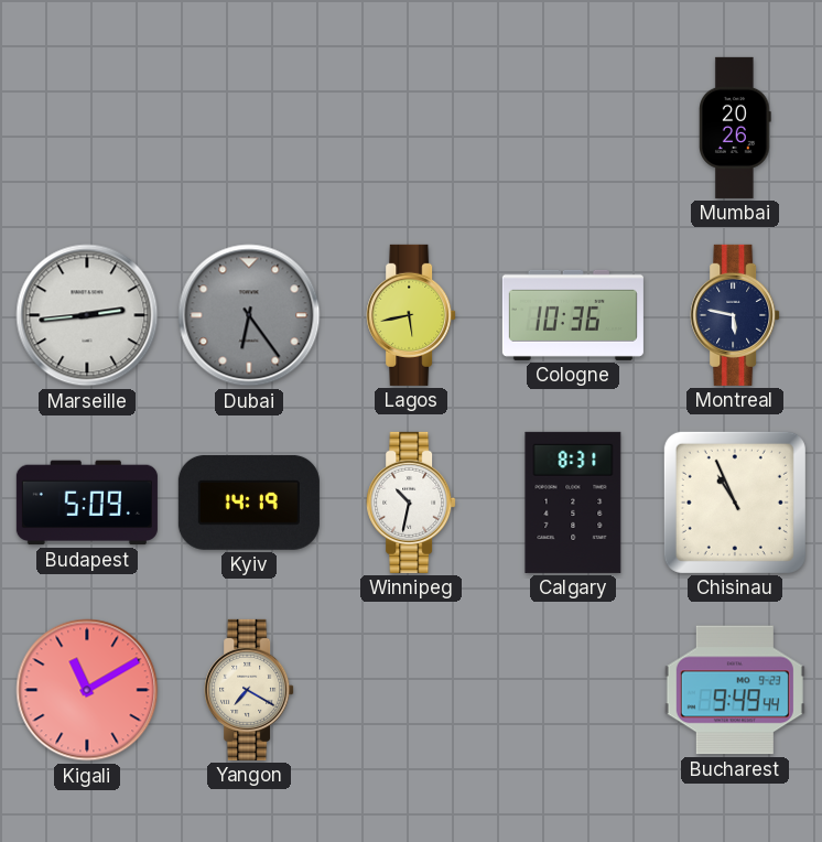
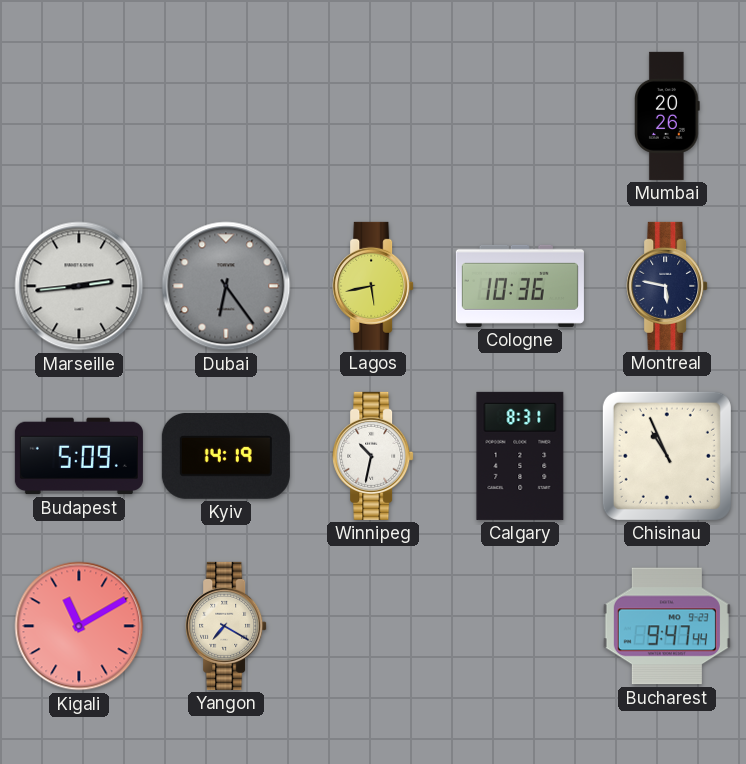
Bucharest: 9:49 -> 9:47 (667, 626)
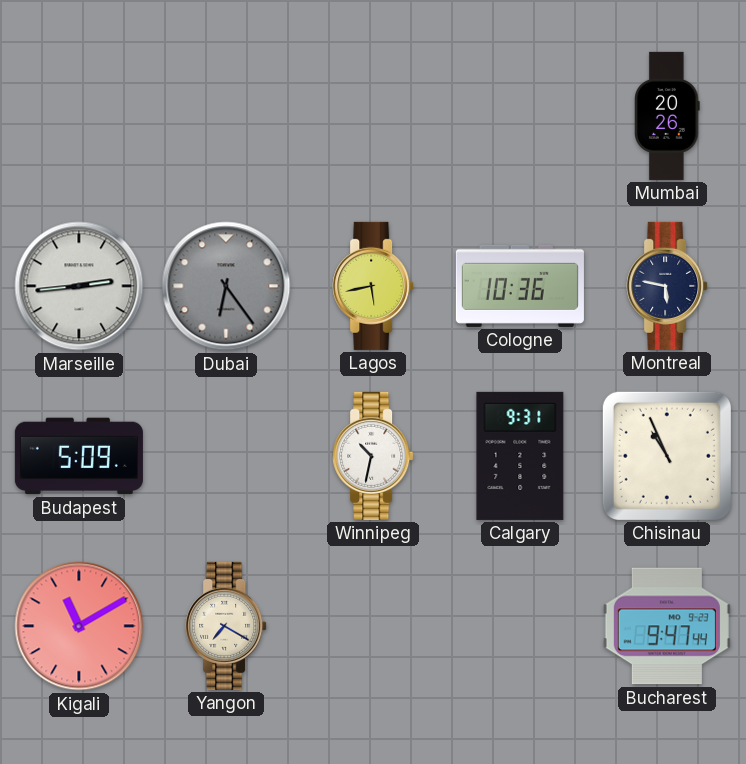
Kyiv: 14:19 -> none (226, 456)
Calgary: 8:31 -> 9:31 (520, 456)
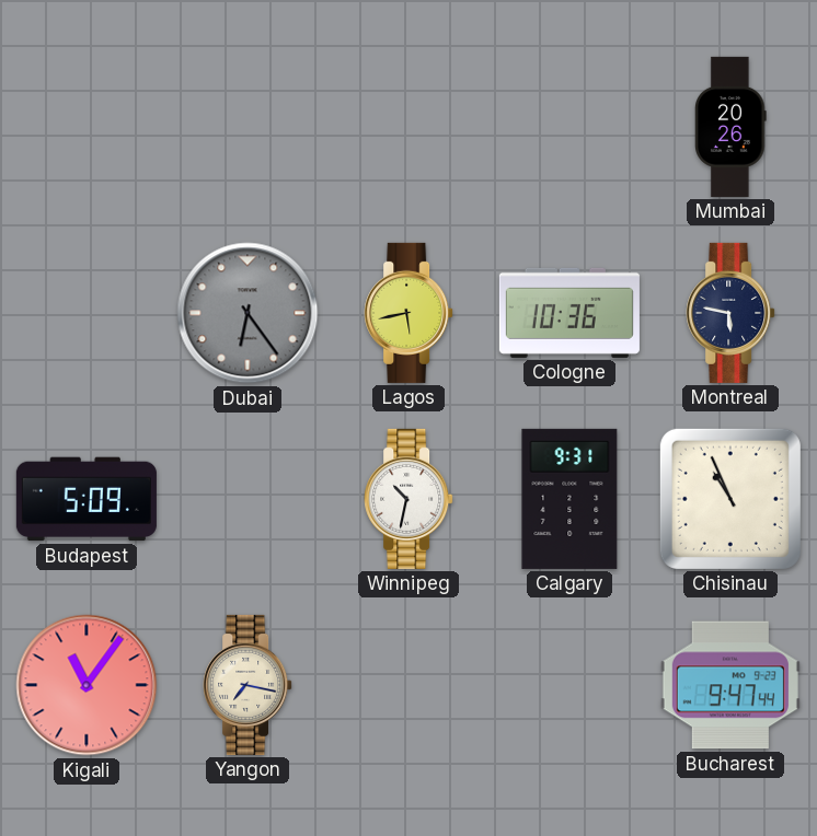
Marseille: 2:44 -> none (79, 286)
Kigali: 11:10 -> 11:06 (87, 685)
Yangon: 7:20 -> 7:17 (248, 685)
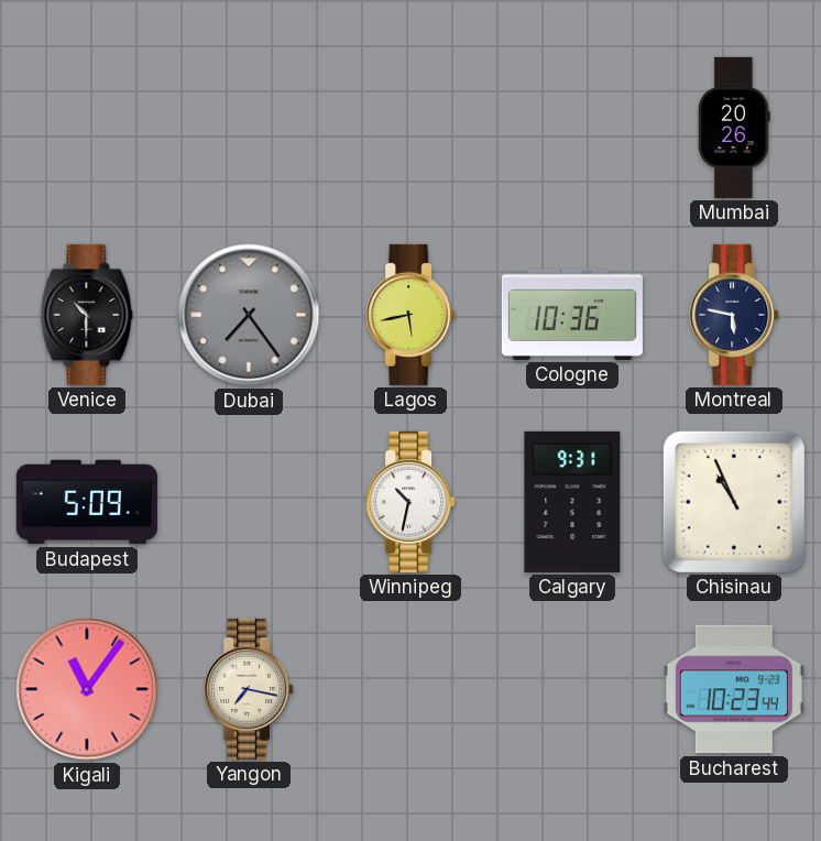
Venice: none -> 10:30 (87, 315)
Dubai: 6:24 -> 7:24 (249, 315)
Bucharest: 9:47 -> 10:23 (734, 689)
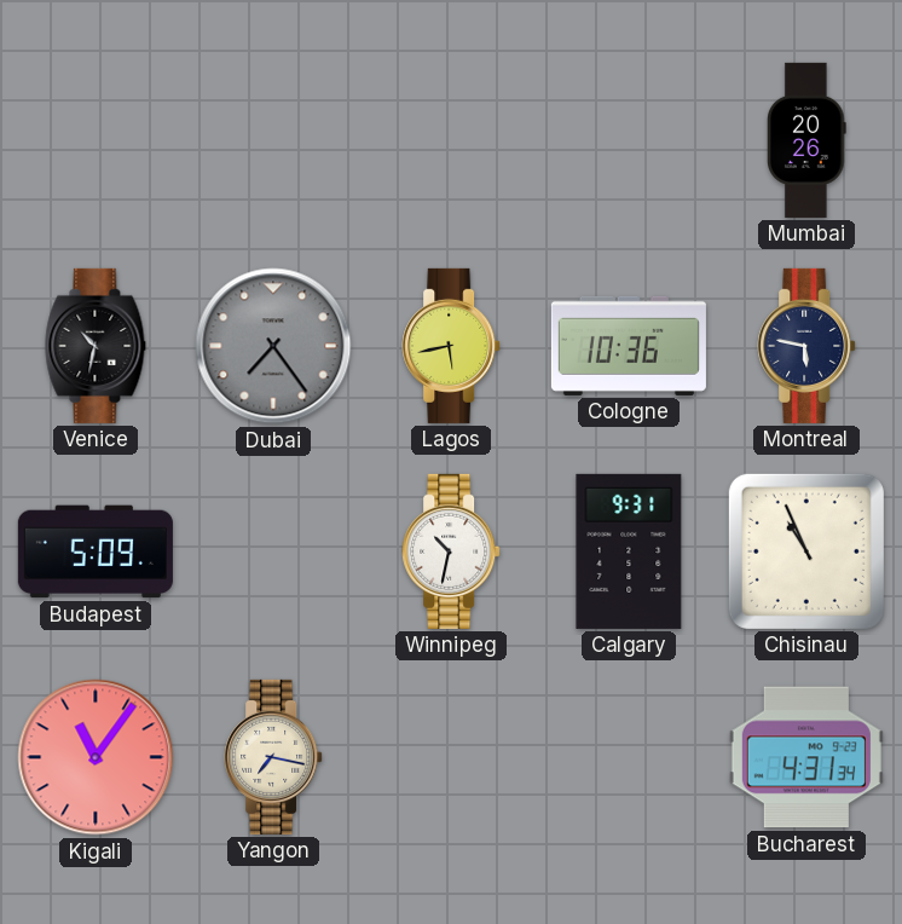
Venice: 10:30 -> 10:32 (96, 346)
Bucharest: 10:23 -> 4:31 (806, 757)
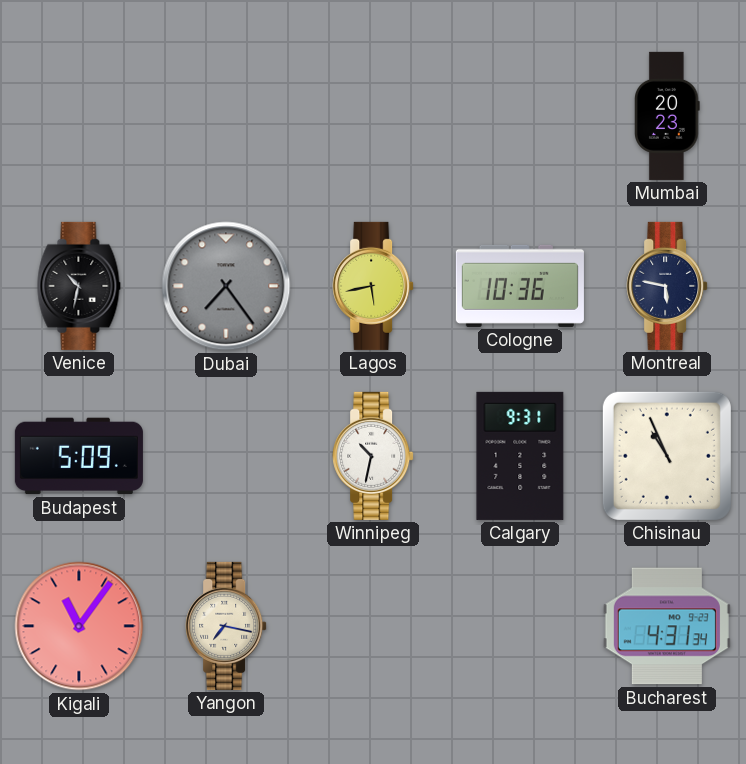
Mumbai: 20:26 -> 20:23 (668, 116)
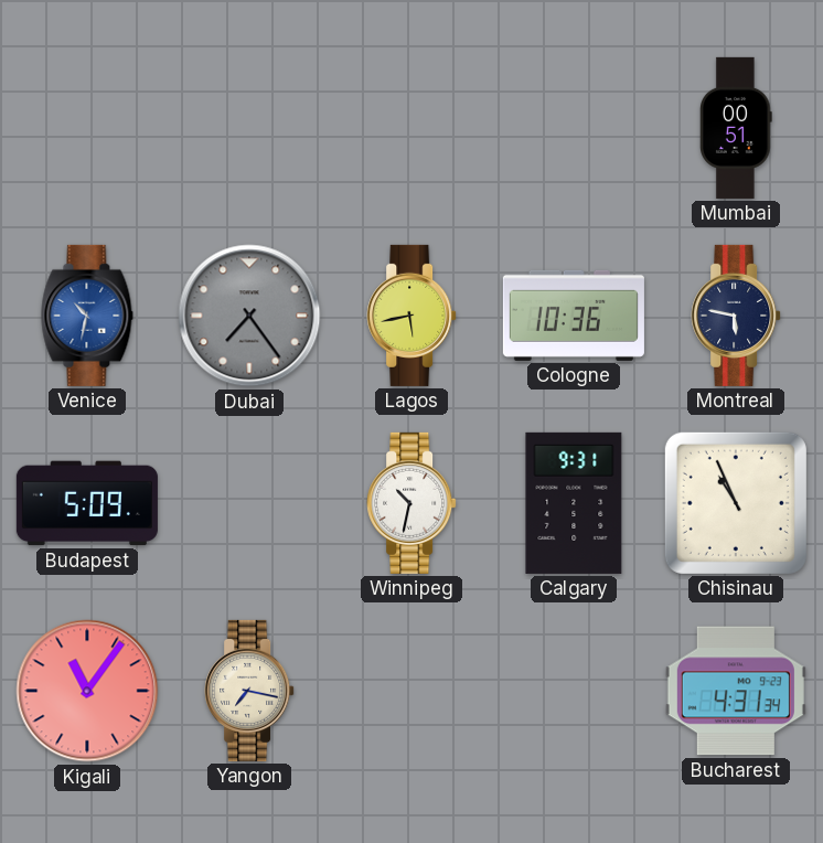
Mumbai: 20:23 -> 00:51 (737, 128)
Venice dial: black -> blue (87, 316)
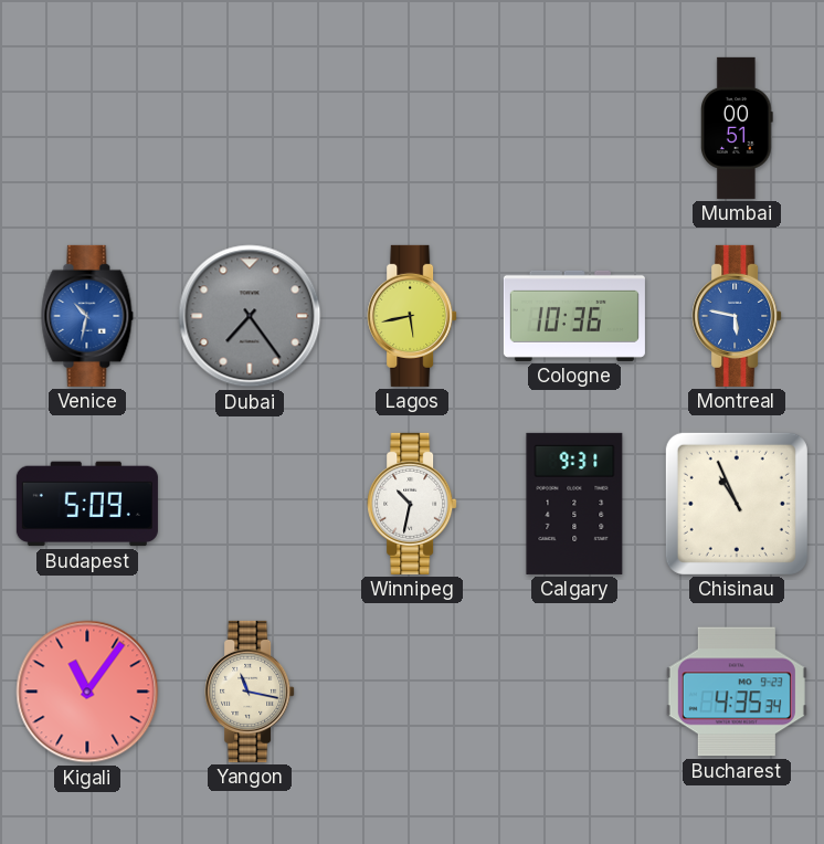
Montreal dial: navy -> blue (737, 316)
Yangon: 7:17 -> 11:17 (250, 692)
Bucharest: 4:31 -> 4:35 (737, 692)
